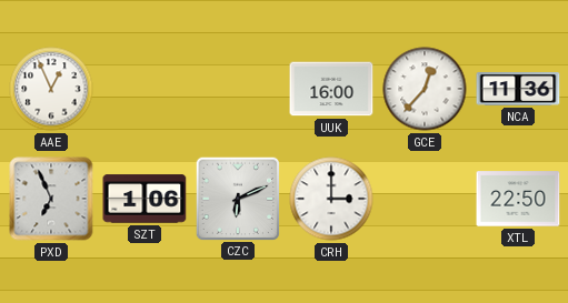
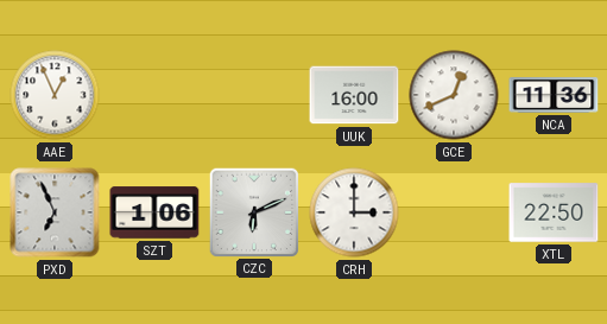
GCE: 12:37 -> 12:41 (454, 95)
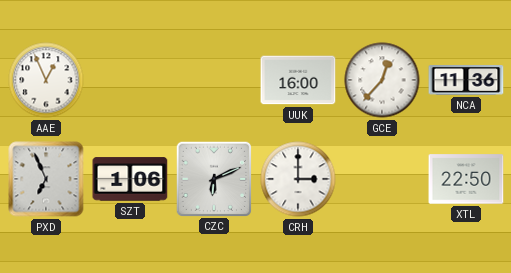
GCE: 12:41 -> 12:37 (382, 80)
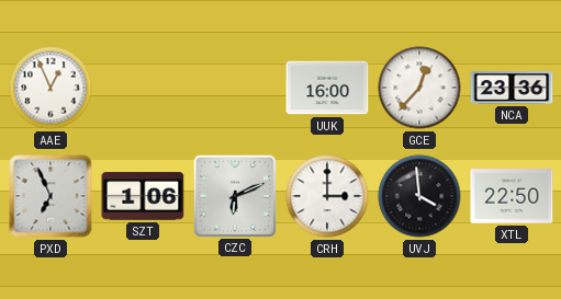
NCA: 11:36 -> 23:36 (512, 89)
UVJ: none -> 3:59 (419, 196)
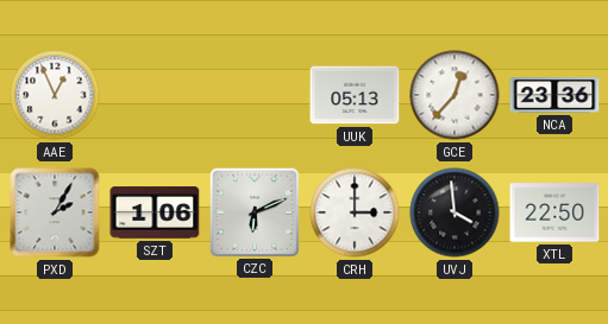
UUK: 16:00 -> 05:13 (355, 95)
PXD: 6:56 -> 2:05 (55, 212)
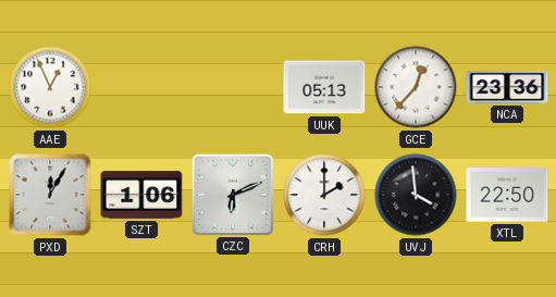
PXD: 2:05 -> 12:05 (50, 195)
CRH: 3:00 -> 2:00 (324, 195)
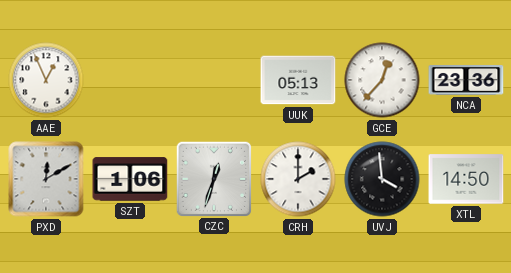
PXD: 12:05 -> 12:10 (46, 179)
CZC: 6:11 -> 12:33 (213, 178)
XTL: 22:50 -> 14:50 (466, 179)
